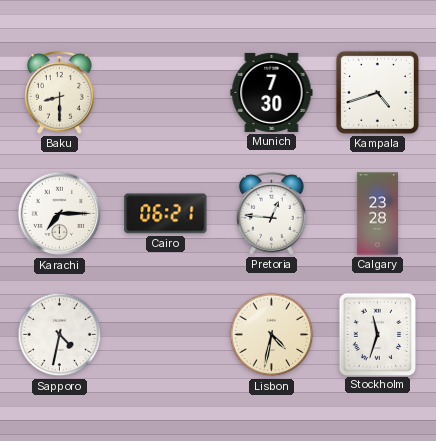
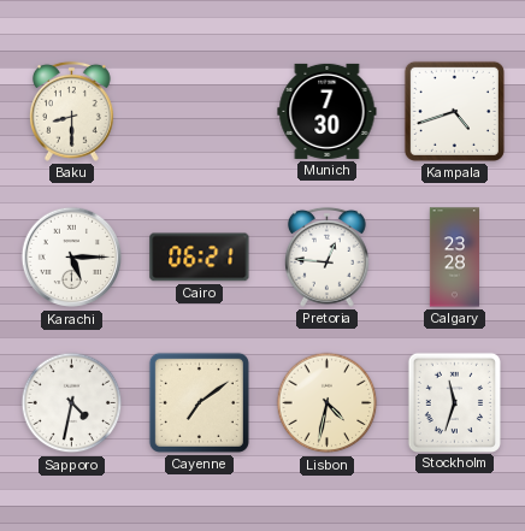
Karachi: 7:15 -> 5:15 (72, 258)
Cayenne: none -> 7:09 (199, 402)
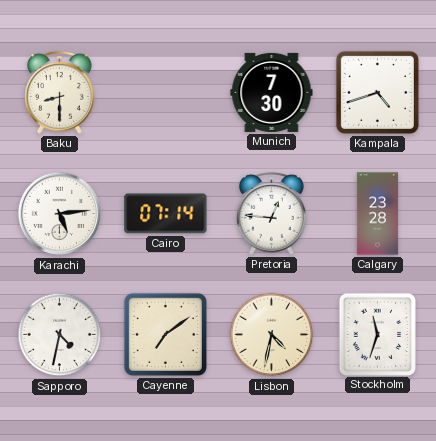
Karachi: 5:15 -> 5:14 (60, 214)
Cairo: 06:21 -> 07:14 (166, 214)
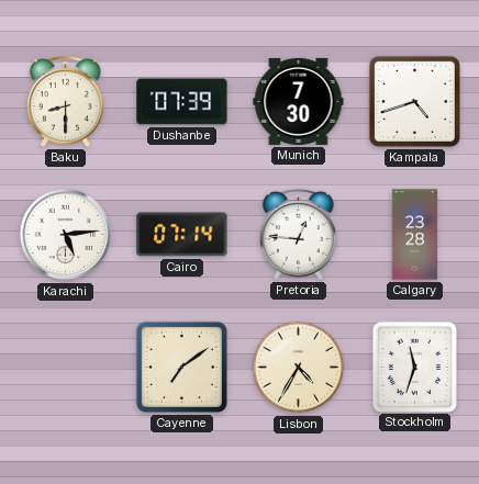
Dushanbe: none -> 07:39 (182, 102)
Sapporo: 4:32 -> none (60, 335)
Lisbon: 4:32 -> 4:35 (299, 368)
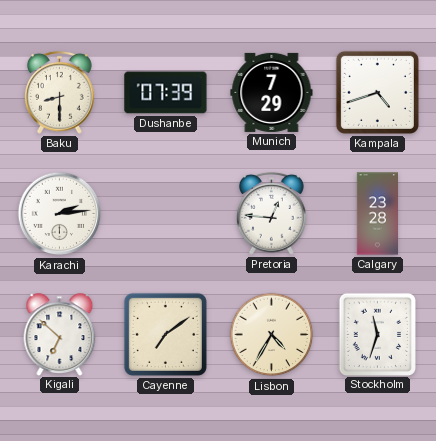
Munich: 7:30 -> 7:29 (272, 92)
Karachi: 5:14 -> 2:14 (60, 214)
Cairo: 07:14 -> none (182, 235)
Kigali: none -> 6:52 (60, 334)
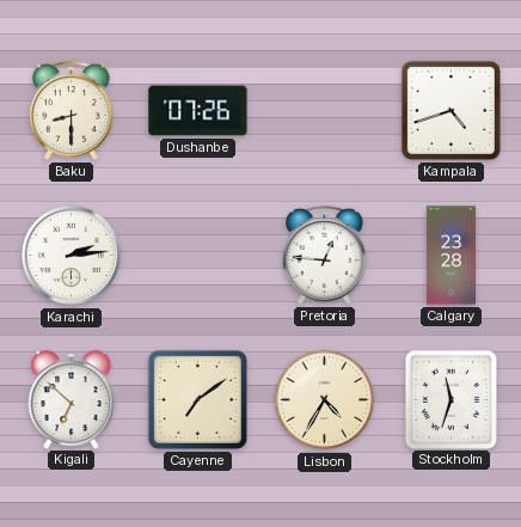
Dushanbe: 07:39 -> 07:26 (198, 111)
Munich: 7:29 -> none (272, 92)
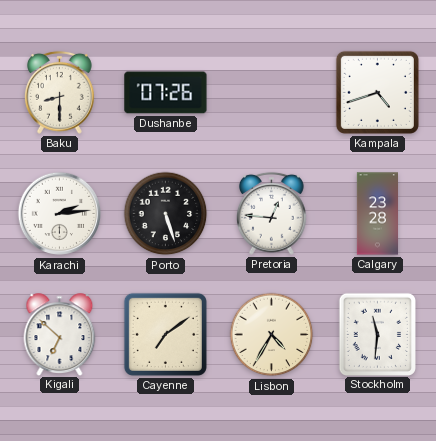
Porto: none -> 5:27 (166, 214)
Stockholm: 11:33 -> 11:31 (377, 334)
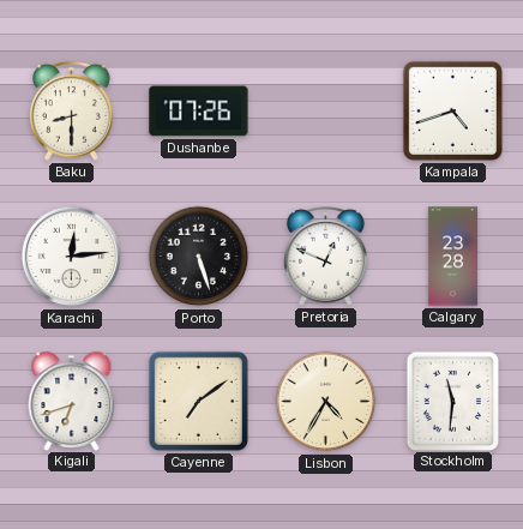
Karachi: 2:14 -> 12:14 (72, 257)
Pretoria: 12:46 -> 12:49 (325, 256)
Kigali: 6:52 -> 6:42 (72, 401)
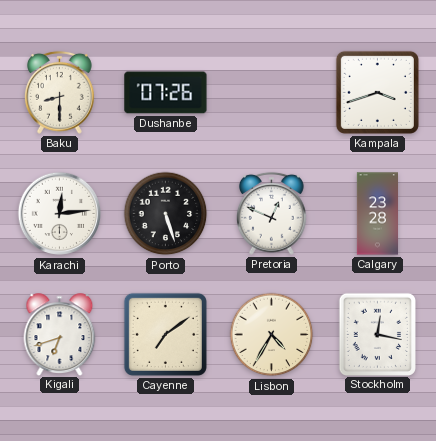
Kampala: 4:42 -> 3:42 (377, 92)
Stockholm: 11:31 -> 12:17 (377, 334)
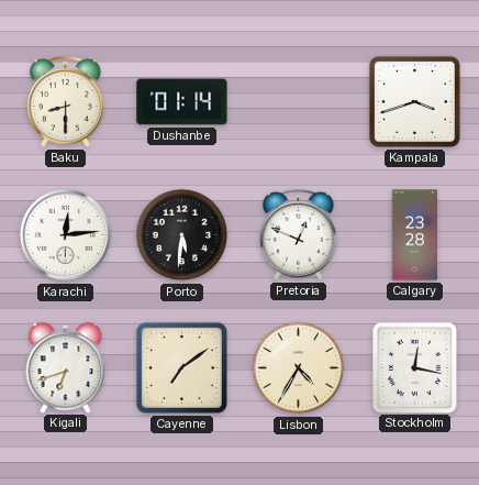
Dushanbe: 07:26 -> 01:14 (182, 102)
Porto: 5:27 -> 5:31 (182, 235)
